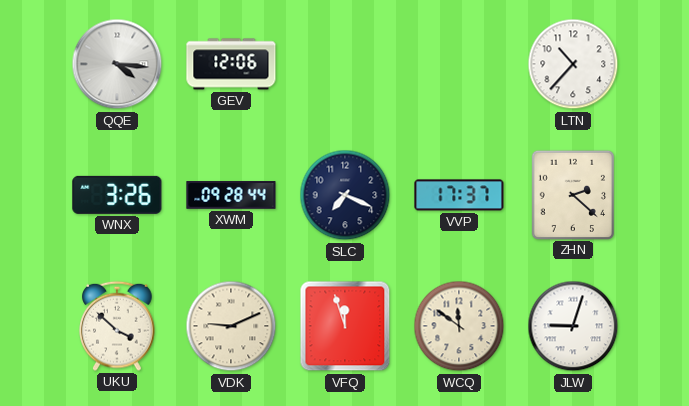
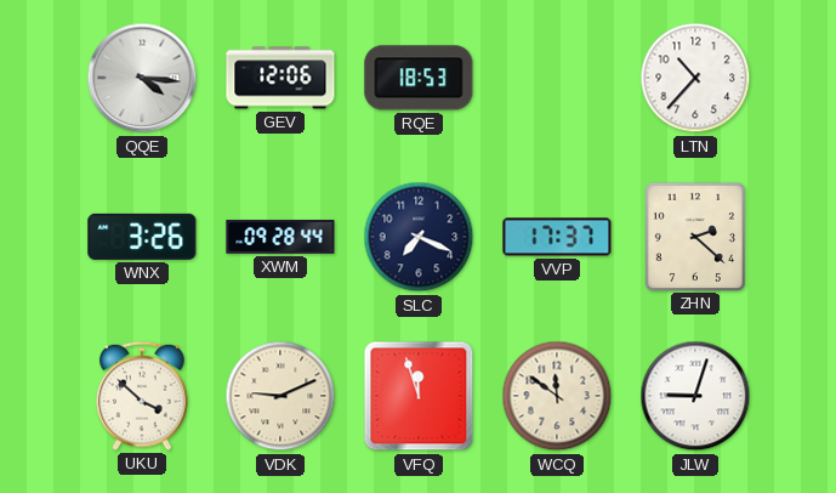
RQE: none -> 18:53 (419, 78)
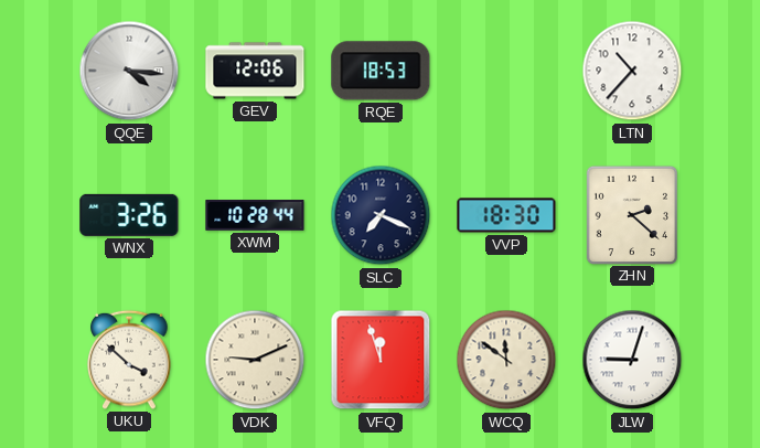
XWM: 09:28 -> 10:28 (255, 215)
VVP: 17:37 -> 18:30 (506, 215)
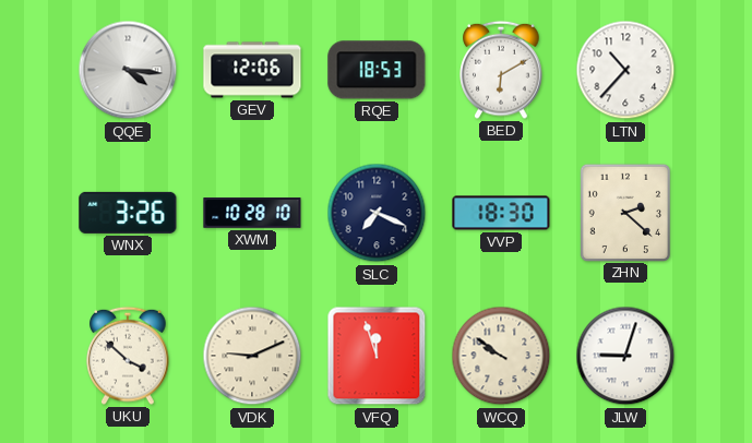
BED: none -> 6:10 (501, 70)
XWM: 10:28:44 -> 10:28:10 (252, 213)
WCQ: 11:51 -> 9:51 (501, 356)
